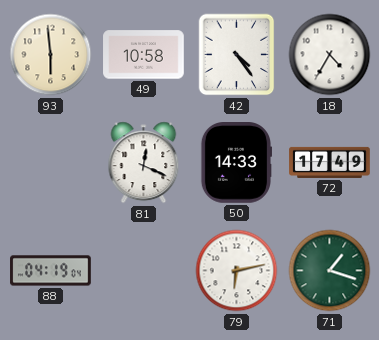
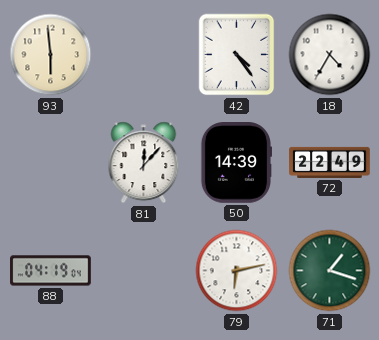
49: 10:58 -> none (144, 55)
81: 12:19 -> 12:07 (144, 163)
50: 14:33 -> 14:39 (235, 163)
72: 17:49 -> 22:49 (330, 162)
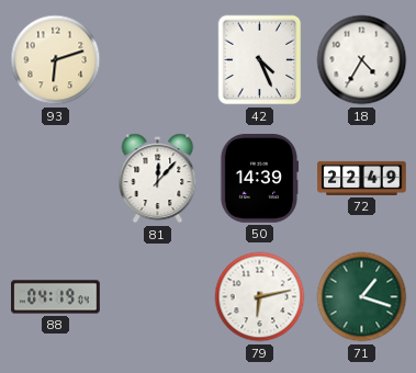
93: 5:59 -> 6:12 (56, 60)
42: 4:24 -> 4:26 (260, 60)
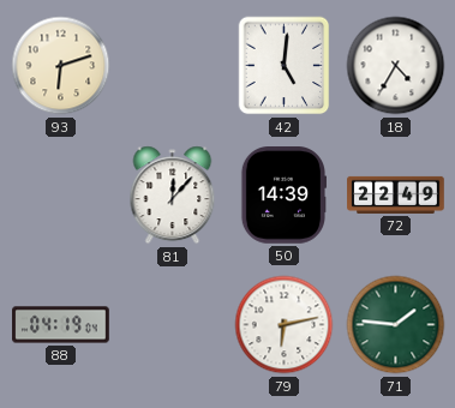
42: 4:26 -> 5:01 (285, 66)
71: 1:18 -> 1:46 (396, 325)
